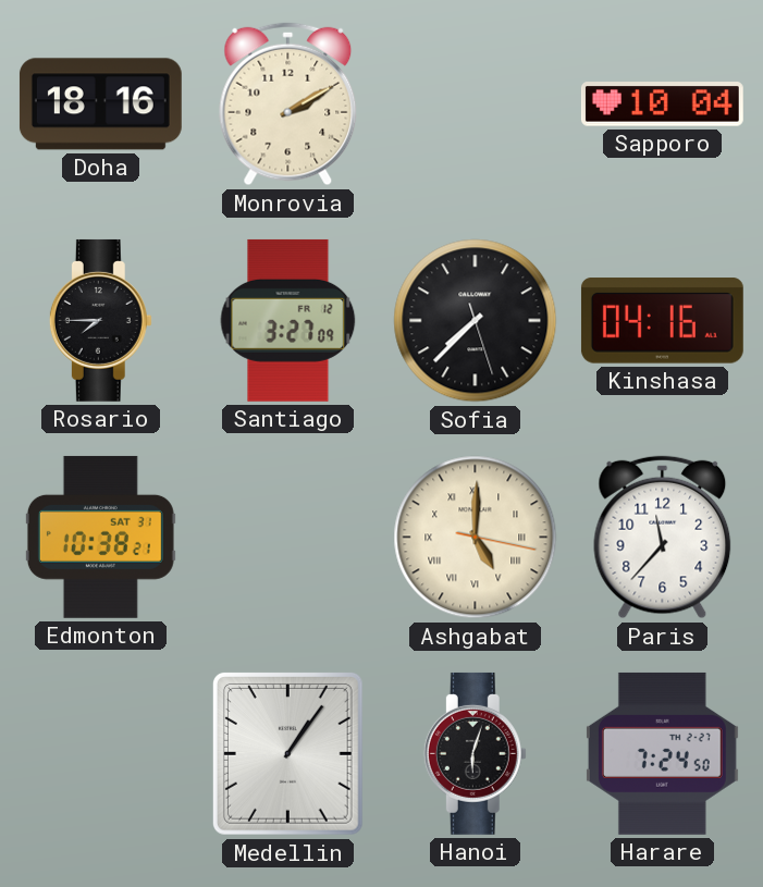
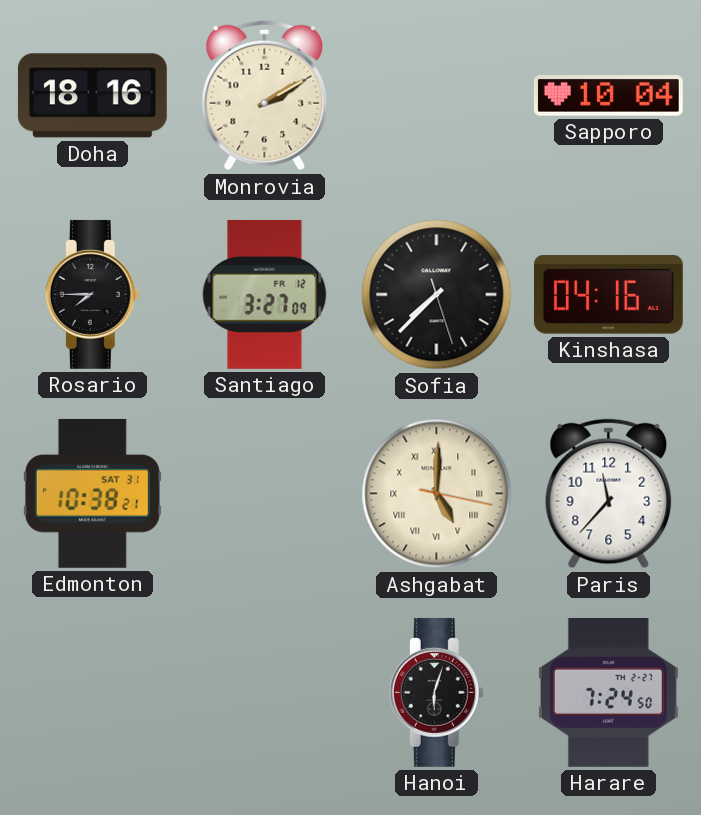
Medellin: 1:06 -> none (287, 753)
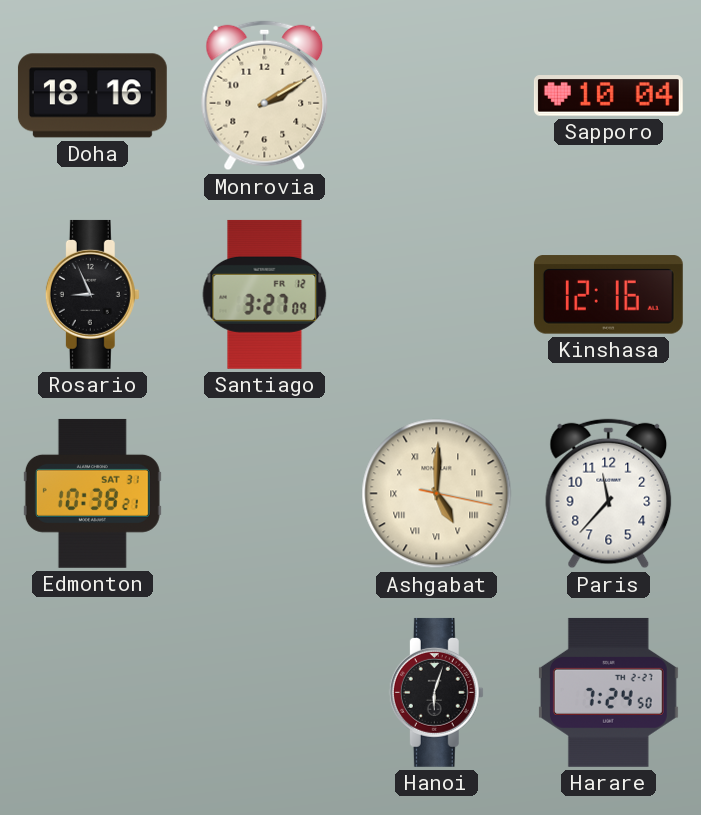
Rosario: 7:45 -> 8:56 (92, 294)
Sofia: 7:37 -> none (437, 295)
Kinshasa: 04:16 -> 12:16 (608, 295)
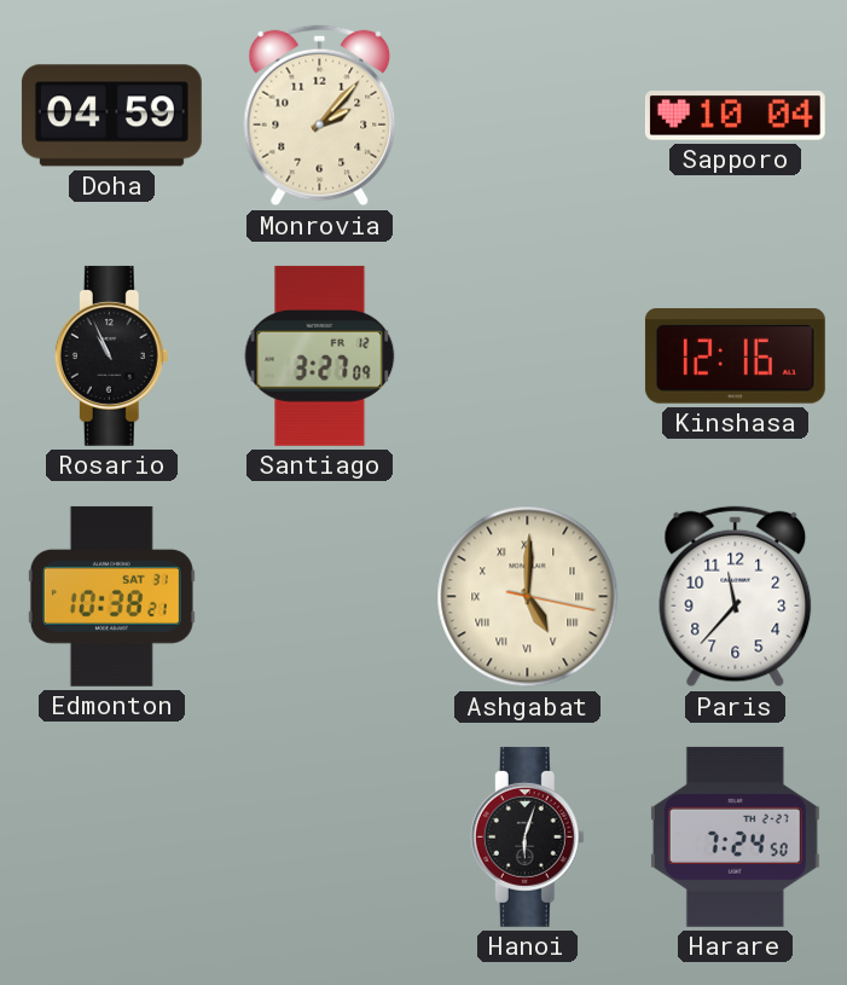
Doha: 18:16 -> 04:59 (111, 116)
Monrovia: 2:10 -> 2:07 (320, 116)
Rosario: 8:56 -> 10:56 (111, 355)
